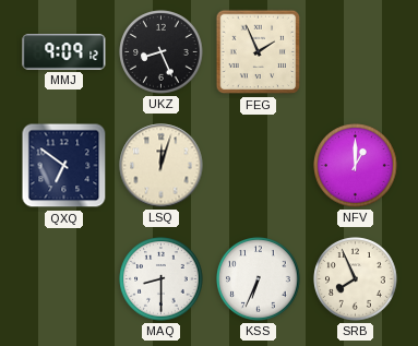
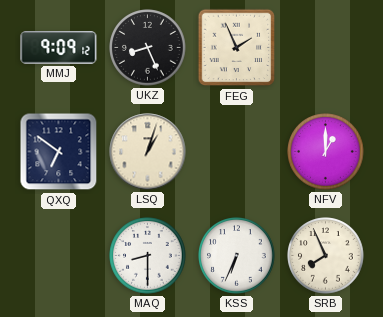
LSQ: 12:03 -> 1:03 (148, 152)
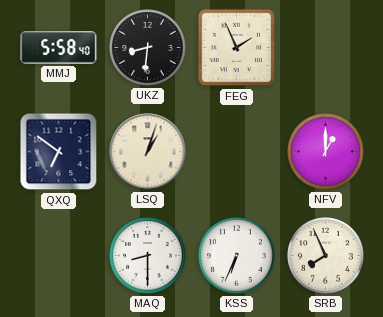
MMJ: 9:09 -> 5:58 (59, 48)
UKZ: 8:26 -> 8:31 (148, 48)
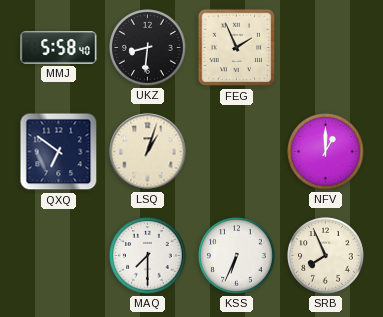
MAQ: 8:30 -> 7:30 (148, 256)
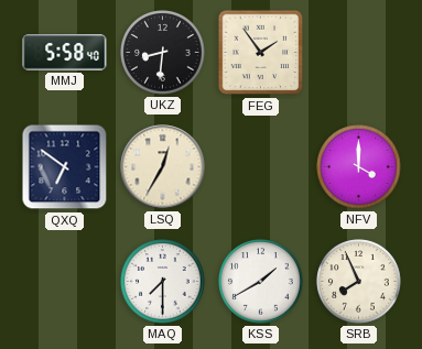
FEG: 1:56 -> 1:54 (261, 53)
LSQ: 1:03 -> 12:35 (163, 167)
NFV: 1:00 -> 4:00 (359, 167)
KSS: 6:34 -> 1:40 (261, 282)
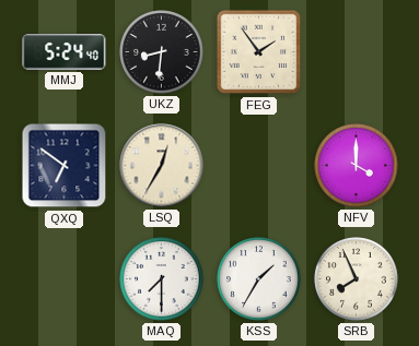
MMJ: 5:58 -> 5:24 (65, 52)
KSS: 1:40 -> 1:35 (259, 279)
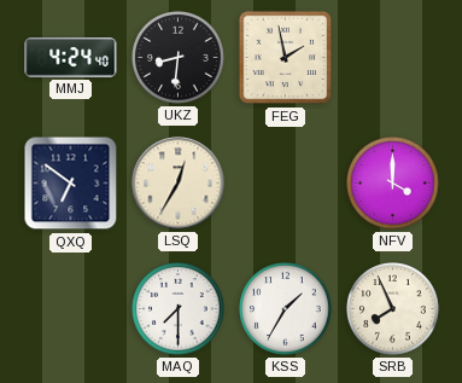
MMJ: 5:24 -> 4:24 (71, 58)
FEG: 1:54 -> 1:58 (286, 58)
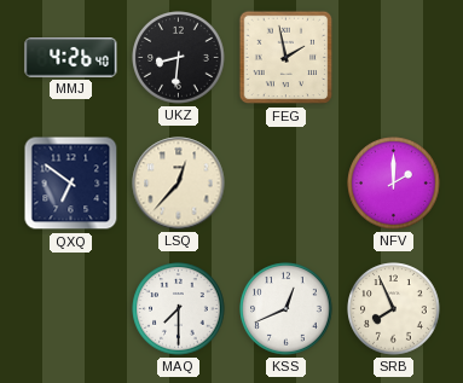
MMJ: 4:24 -> 4:26 (71, 58)
LSQ: 12:35 -> 12:37 (179, 184)
NFV: 4:00 -> 2:00 (394, 184)
KSS: 1:35 -> 12:41 (287, 309)
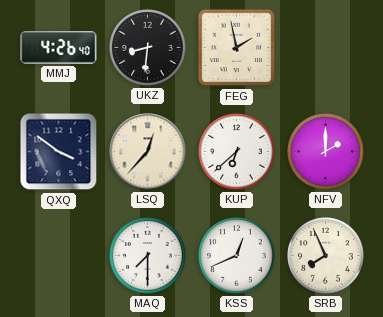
QXQ: 6:51 -> 3:51 (59, 152)
KUP: none -> 6:38 (237, 152)
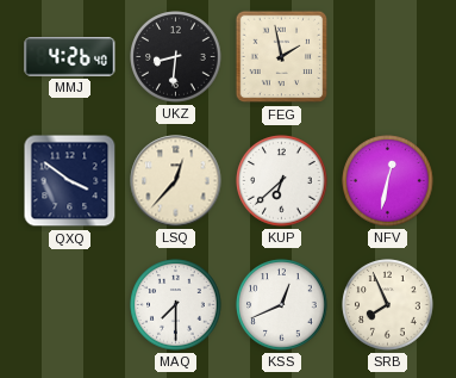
NFV: 2:00 -> 12:32 (388, 181)
